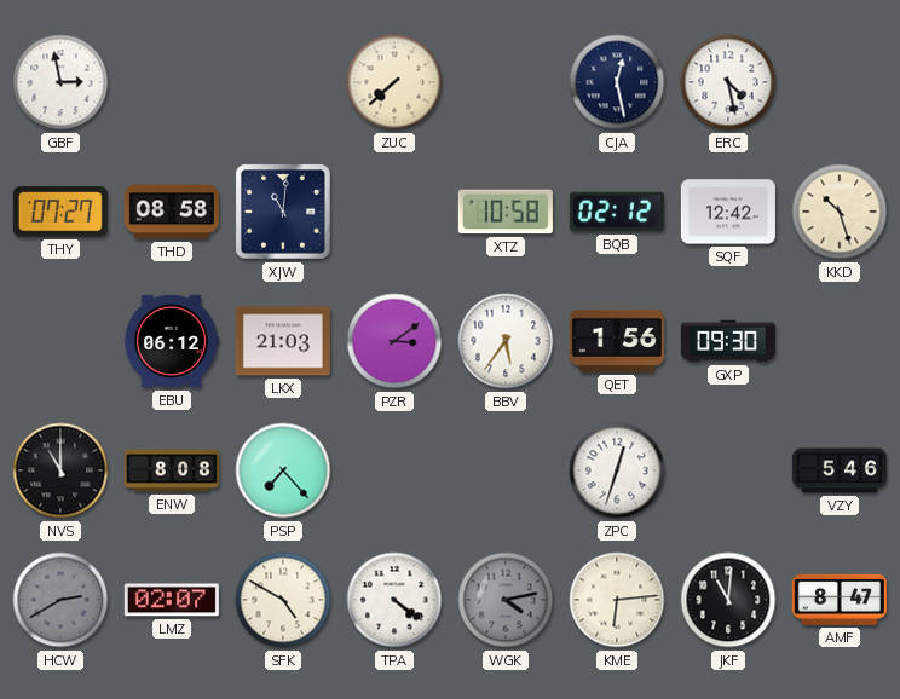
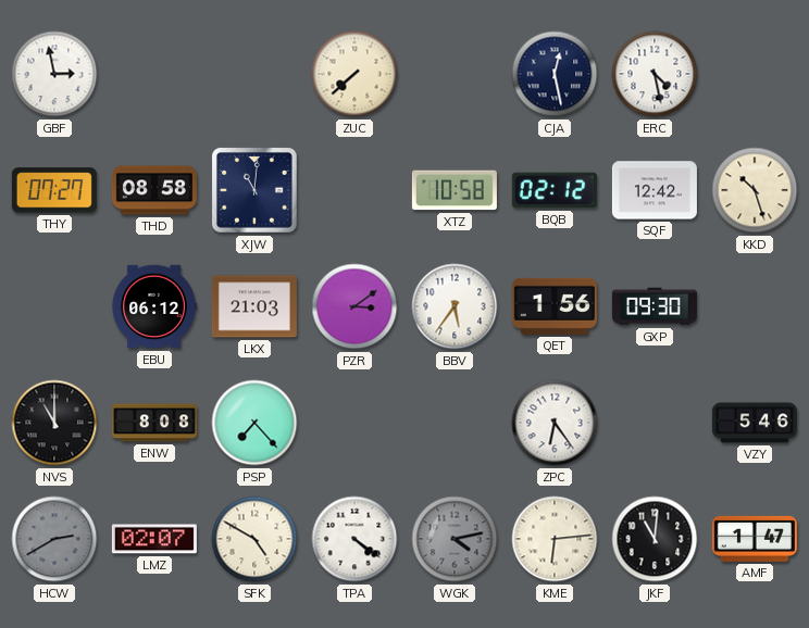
ZPC: 12:33 -> 6:24 (555, 423)
AMF: 8:47 -> 1:47 (755, 539)
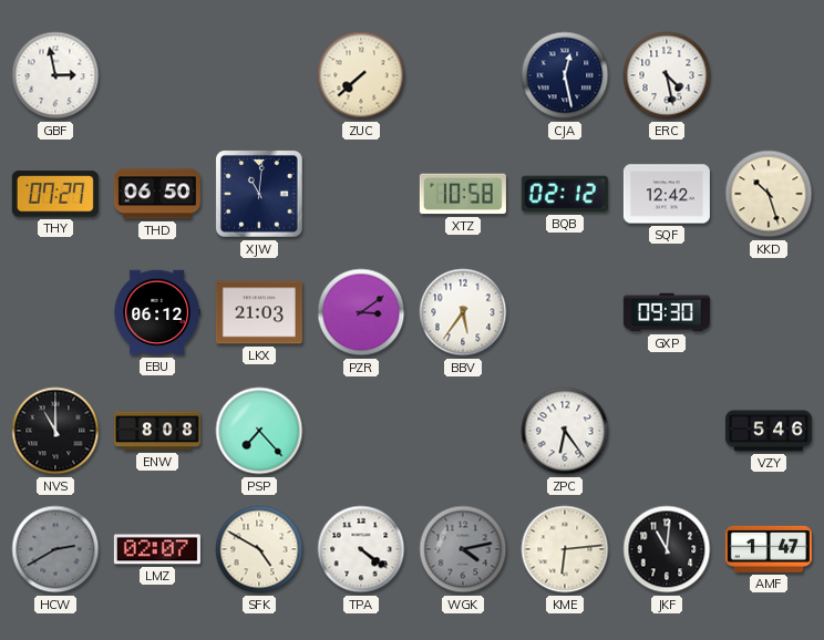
THD: 08:58 -> 06:50 (157, 194)
QET: 1:56 -> none (555, 306)
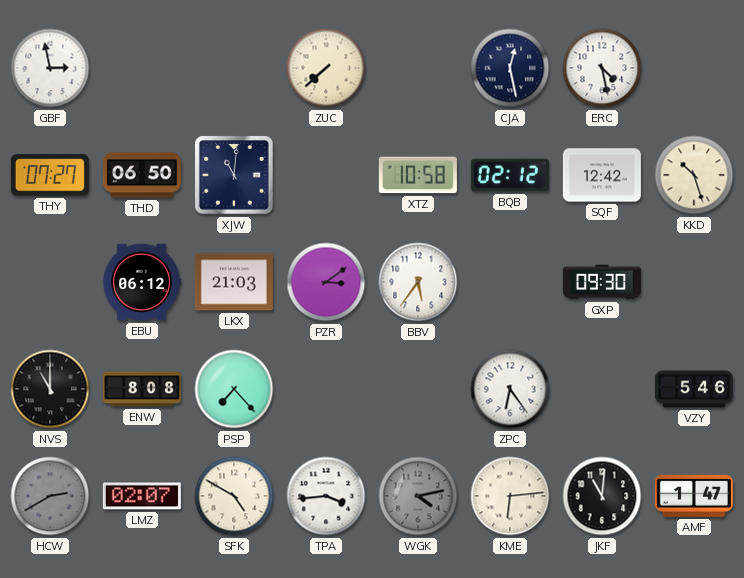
TPA: 4:21 -> 3:44 (326, 496)
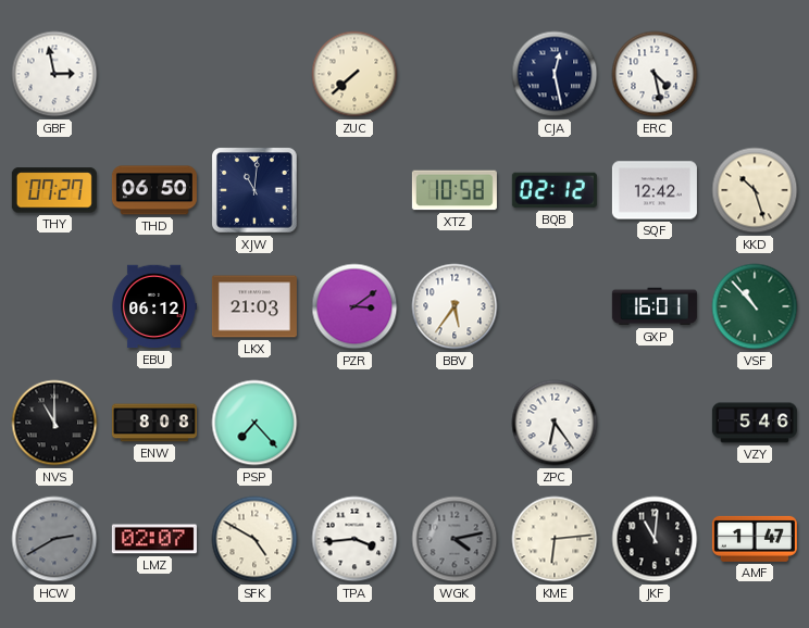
GXP: 09:30 -> 16:01 (655, 306)
VSF: none -> 10:53 (755, 306)
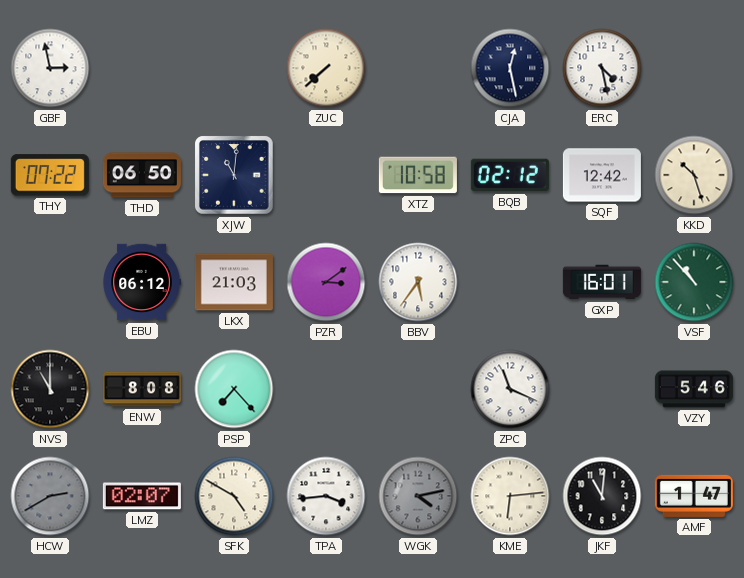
THY: 07:27 -> 07:22 (50, 175)
ZPC: 6:24 -> 11:19 (510, 389)
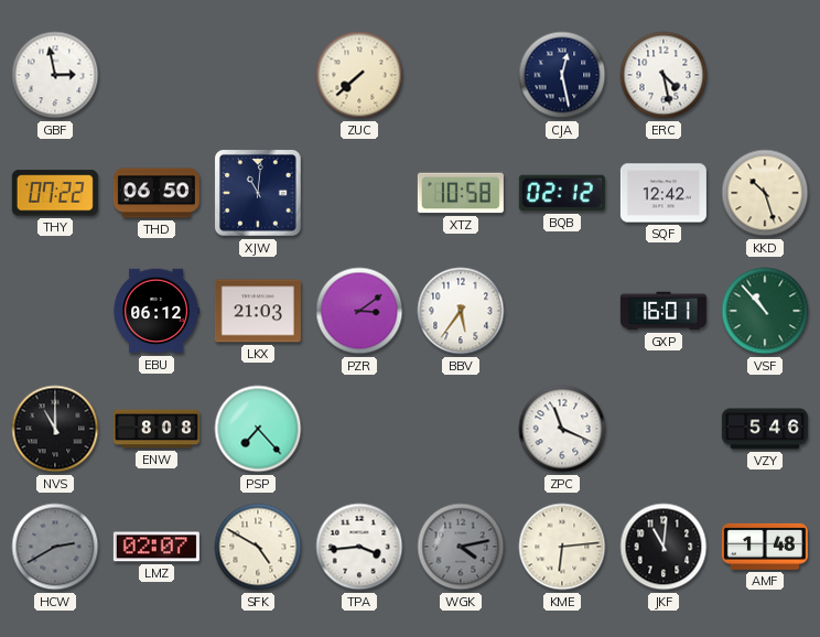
AMF: 1:47 -> 1:48 (765, 547)
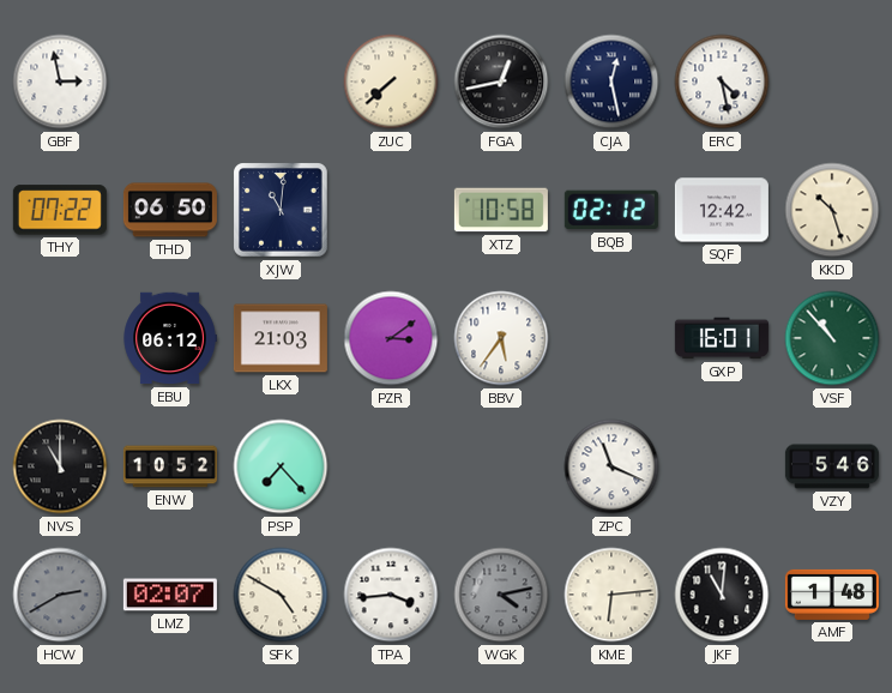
FGA: none -> 12:43 (501, 82)
ENW: 8:08 -> 10:52 (170, 466)
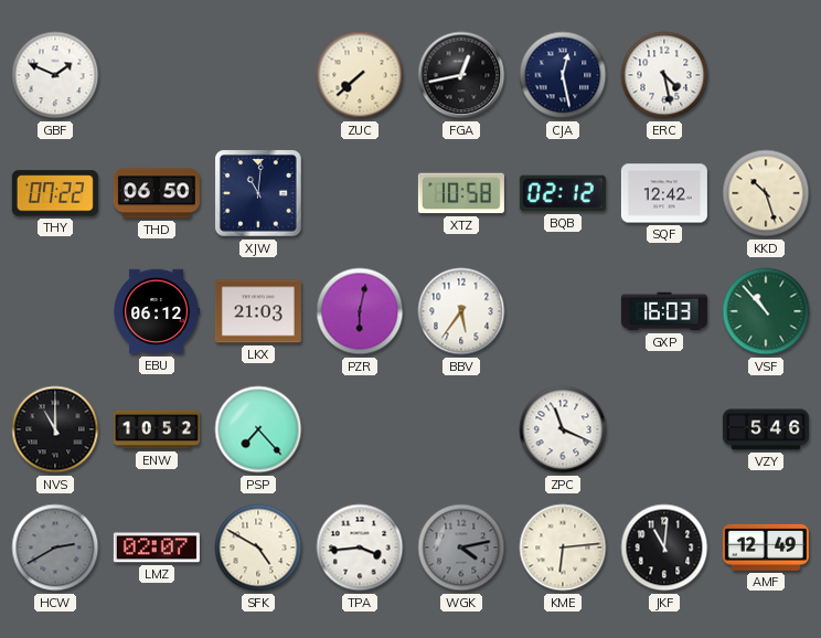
GBF: 2:58 -> 1:49 (55, 75)
PZR: 3:09 -> 6:02 (360, 311)
GXP: 16:01 -> 16:03 (664, 311)
AMF: 1:48 -> 12:49 (766, 547)
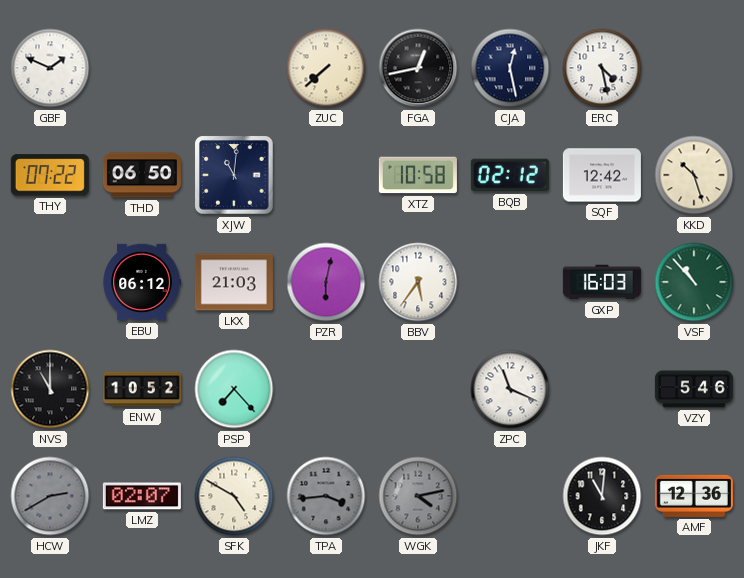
TPA dial: white -> grey (326, 496)
KME: 6:14 -> none (563, 547)
AMF: 12:49 -> 12:36 (694, 496)
